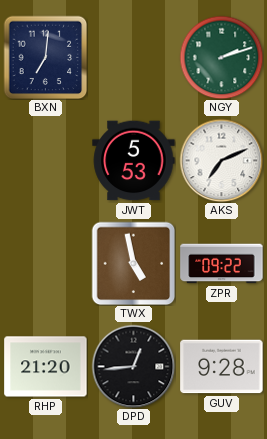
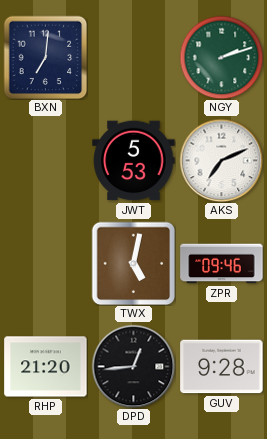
TWX: 4:58 -> 5:02 (133, 263)
ZPR: 09:22 -> 09:46 (222, 264)
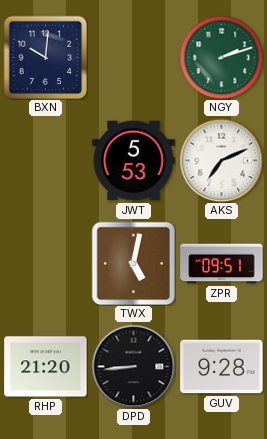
BXN: 7:01 -> 10:01 (45, 57)
ZPR: 09:46 -> 09:51 (222, 264)
DPD: 12:44 -> 8:44 (133, 366)
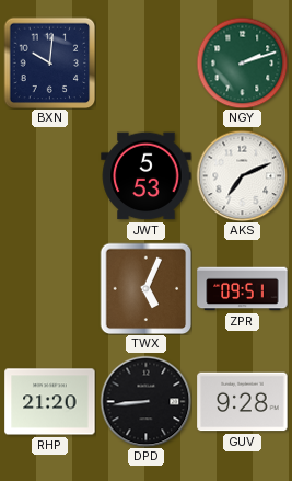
TWX: 5:02 -> 5:04 (145, 288)
